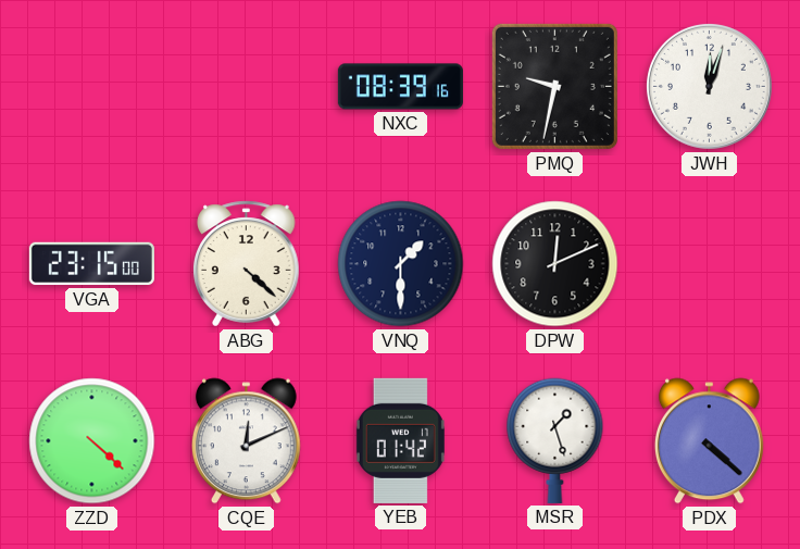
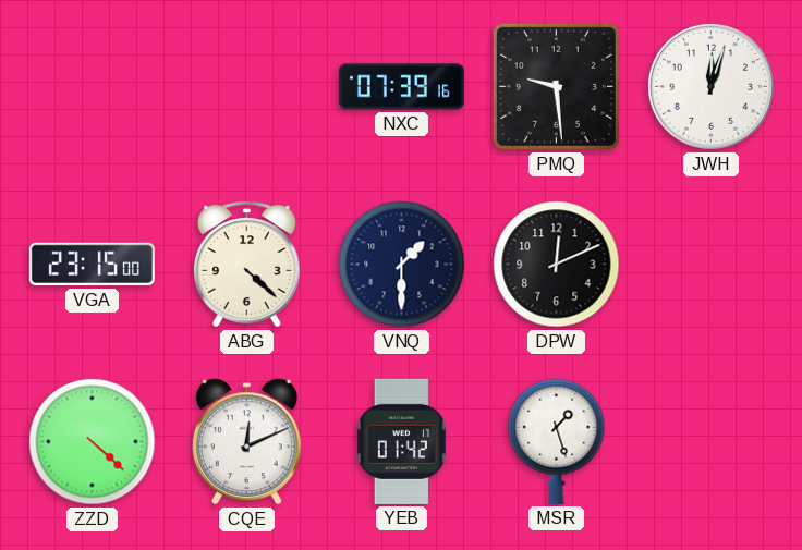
NXC: 08:39 -> 07:39 (401, 87)
PMQ: 9:32 -> 9:29 (556, 86)
PDX: 4:22 -> none (709, 441)
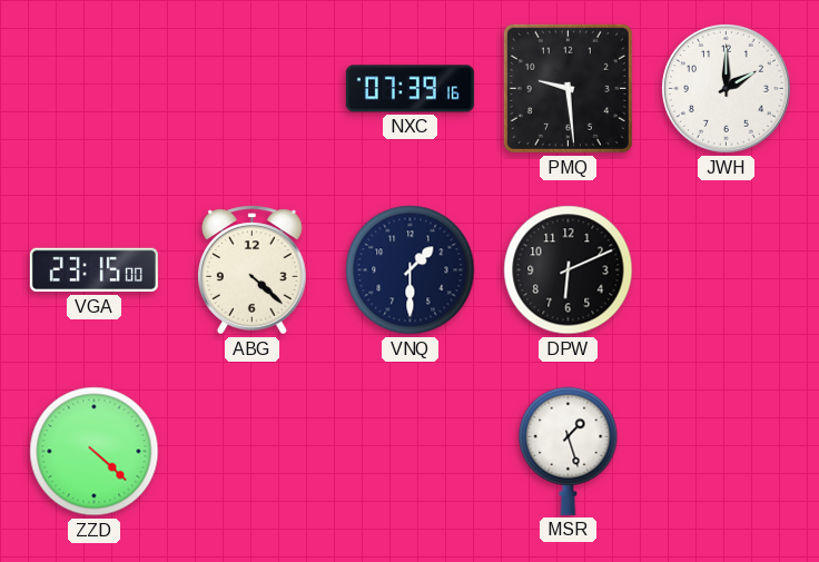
JWH: 12:03 -> 2:00 (726, 88)
DPW: 12:11 -> 6:11 (569, 270)
CQE: 12:11 -> none (246, 442)
YEB: 01:42 -> none (401, 441)
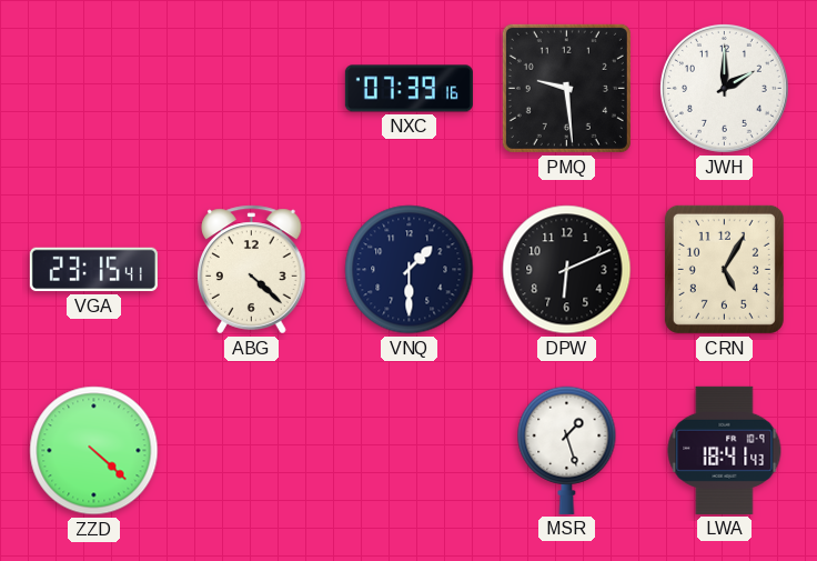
VGA: 23:15:00 -> 23:15:41 (93, 270)
CRN: none -> 5:05 (724, 269)
LWA: none -> 18:41 (725, 450)
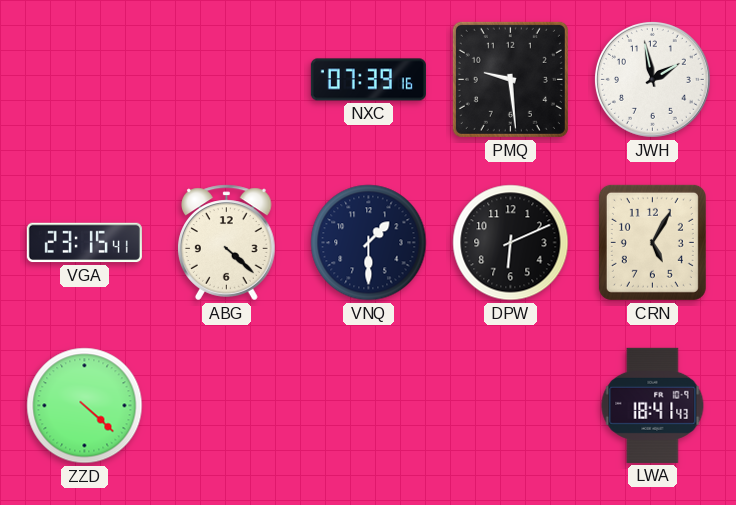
JWH: 2:00 -> 1:58 (652, 79)
MSR: 1:27 -> none (567, 450)
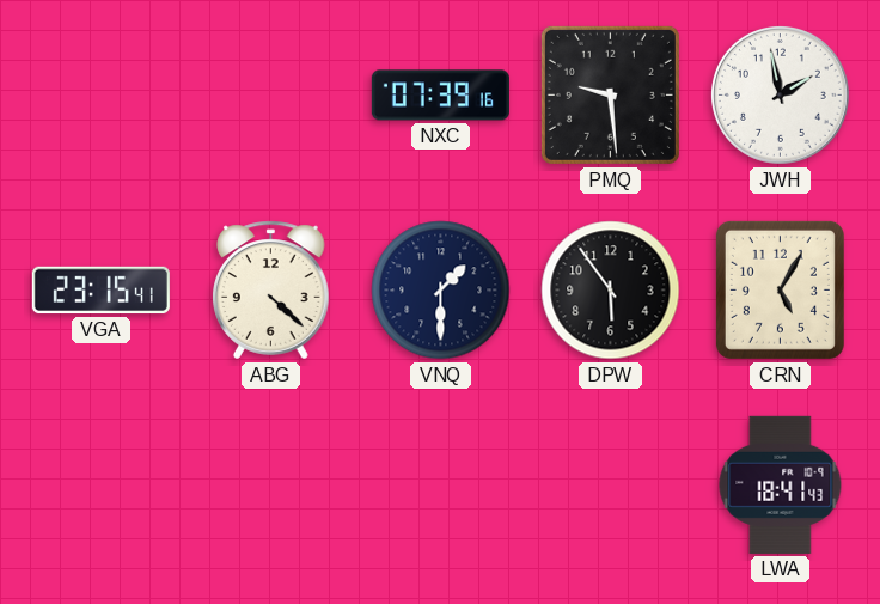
DPW: 6:11 -> 5:54 (611, 291)
ZZD: 4:22 -> none (85, 406)
